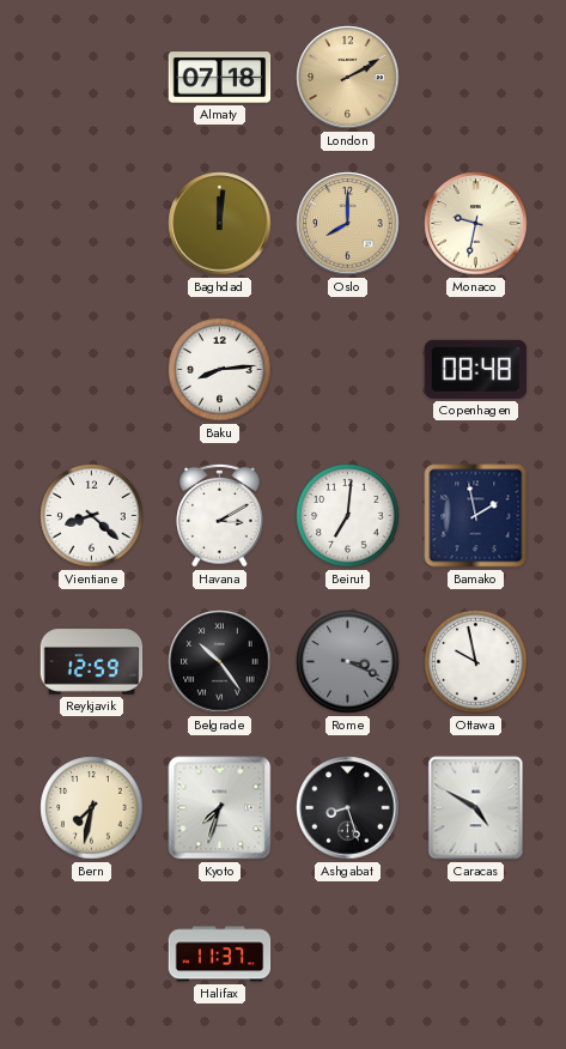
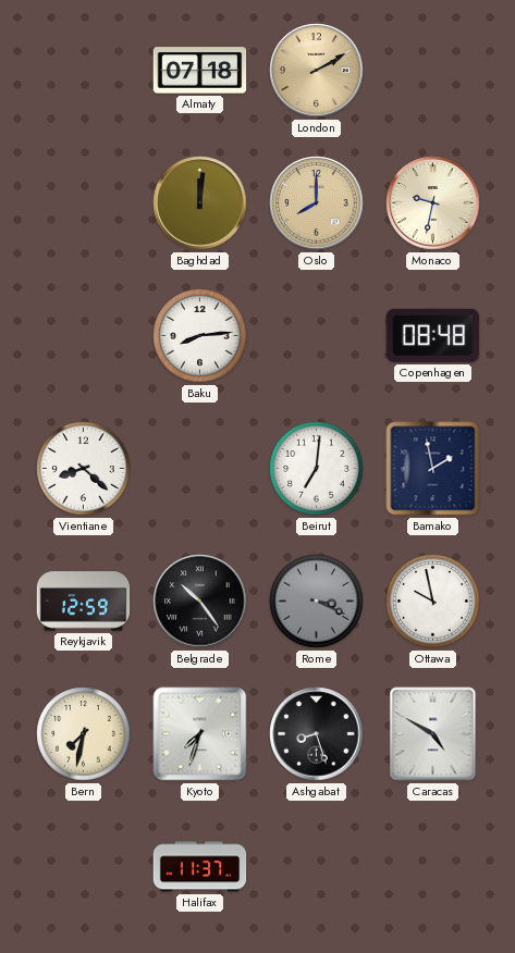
Havana: 3:10 -> none (220, 515)
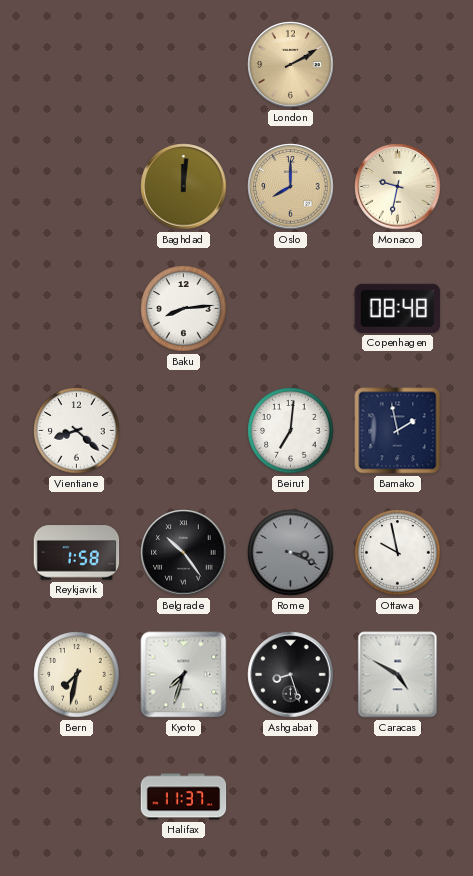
Almaty: 07:18 -> none (200, 71)
Reykjavik: 12:59 -> 1:58 (77, 553)
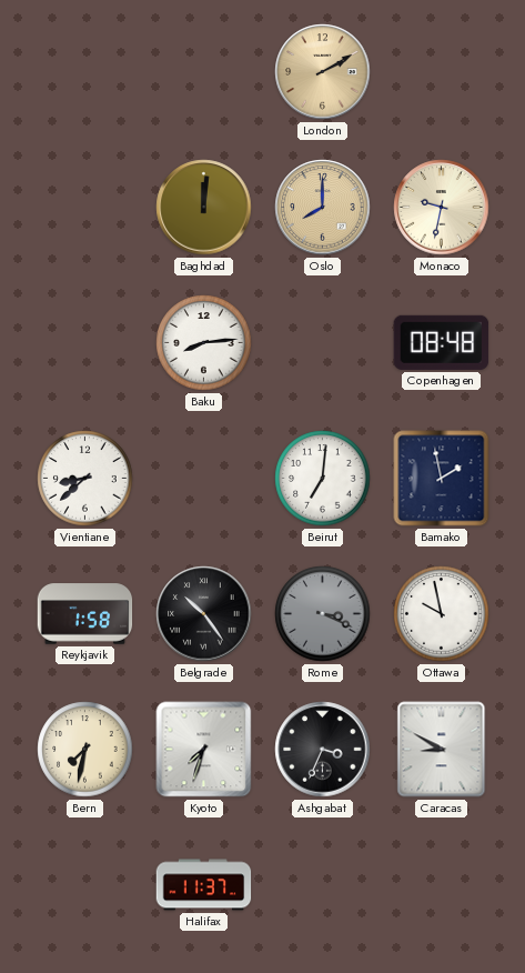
Vientiane: 8:22 -> 8:38 (85, 479)
Ashgabat: 8:27 -> 3:34 (323, 750)
Caracas: 4:50 -> 8:50 (442, 750)
